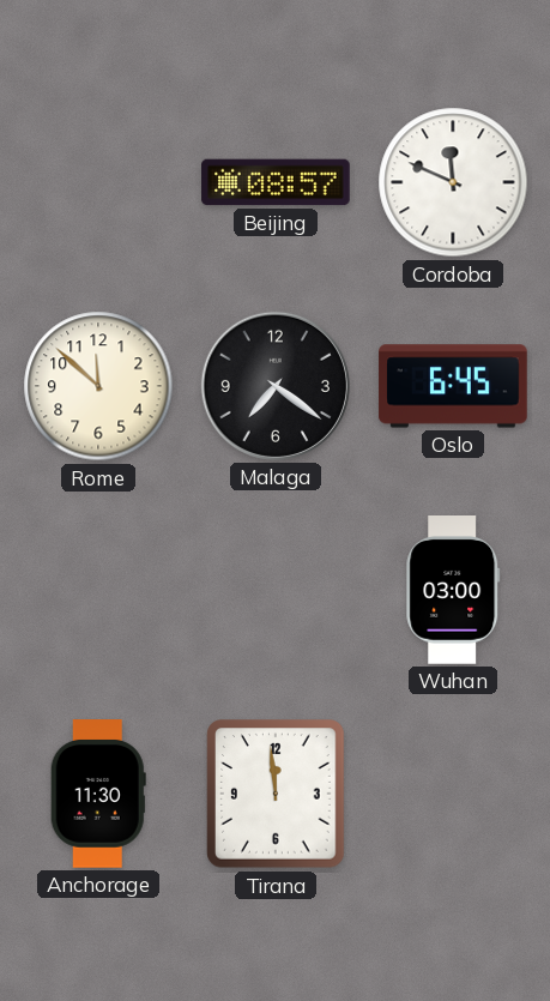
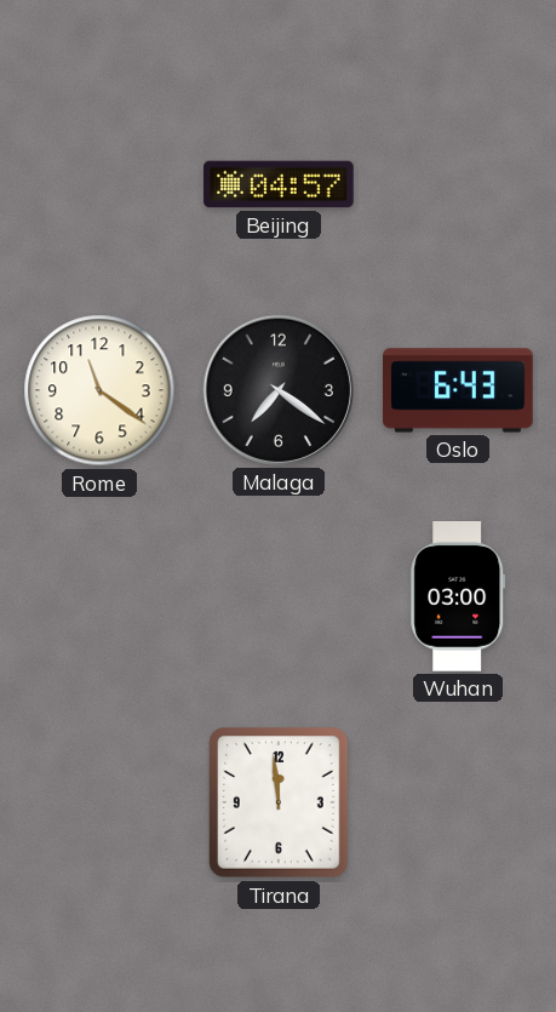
Beijing: 08:57 -> 04:57 (279, 184)
Cordoba: 11:49 -> none (453, 182)
Rome: 11:52 -> 11:21 (99, 390)
Oslo: 6:45 -> 6:43 (458, 390)
Anchorage: 11:30 -> none (98, 794)
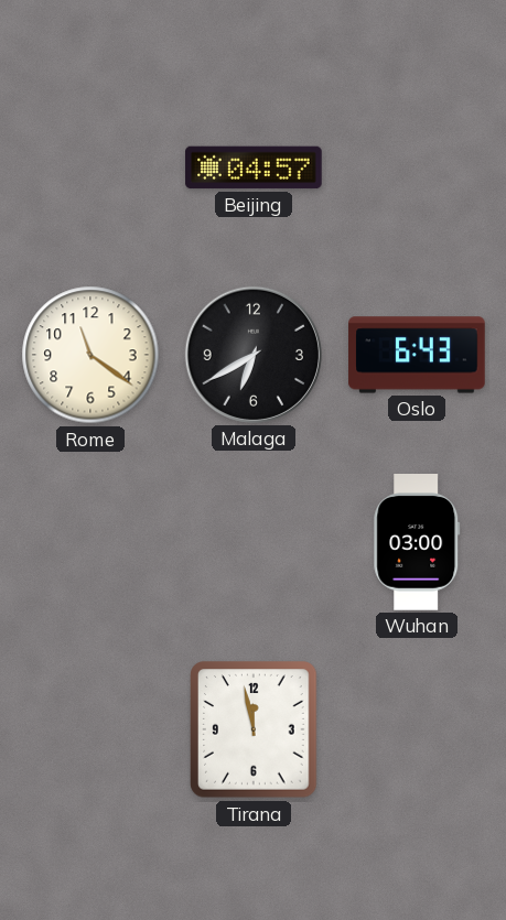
Malaga: 7:21 -> 6:40 (254, 355)
Tirana: 11:59 -> 11:58 (254, 729)
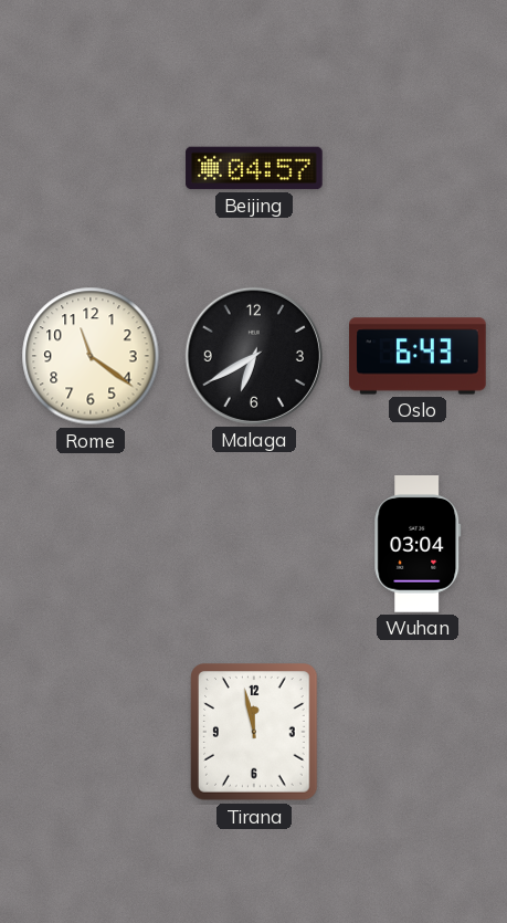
Wuhan: 03:00 -> 03:04 (418, 545)
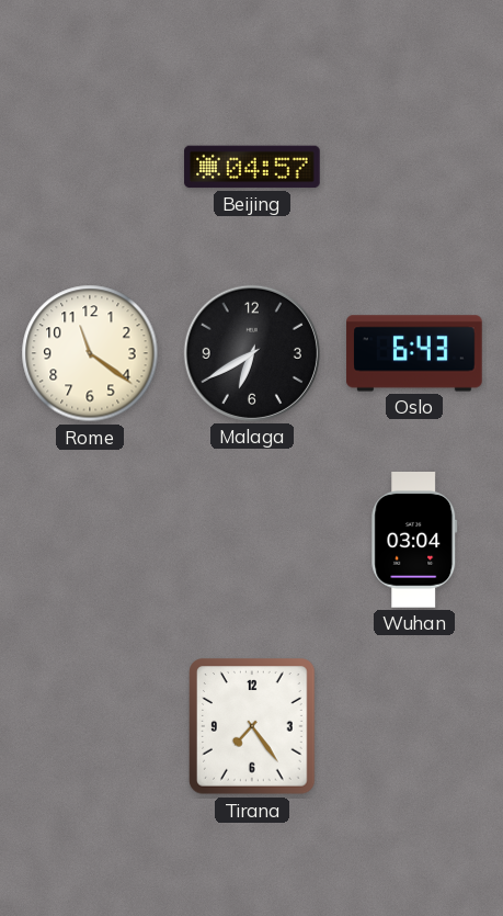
Tirana: 11:58 -> 7:24 (252, 726)
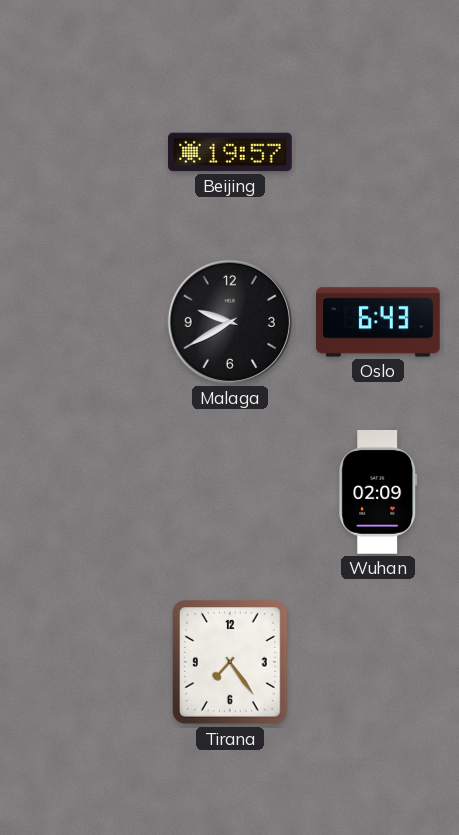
Beijing: 04:57 -> 19:57 (230, 152)
Rome: 11:21 -> none (90, 353)
Malaga: 6:40 -> 9:40 (230, 322)
Wuhan: 03:04 -> 02:09 (378, 493)
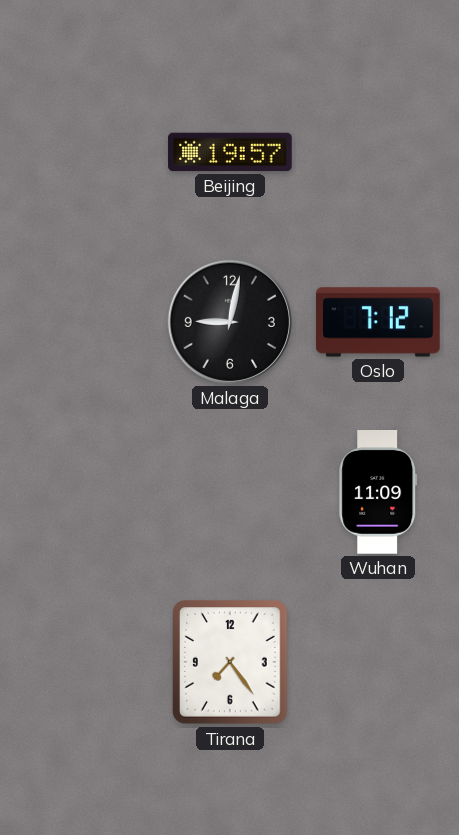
Malaga: 9:40 -> 9:02 (230, 322)
Oslo: 6:43 -> 7:12 (378, 322)
Wuhan: 02:09 -> 11:09 (378, 493)
